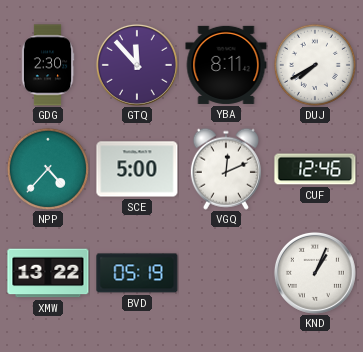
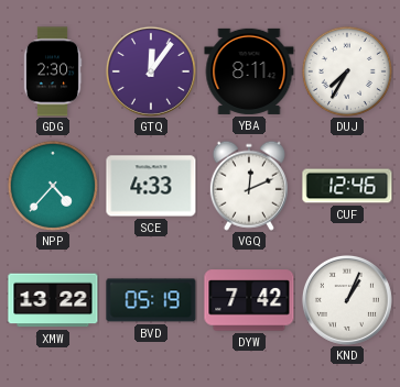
GTQ: 11:53 -> 12:06 (151, 71)
DUJ: 7:40 -> 7:35 (347, 71)
SCE: 5:00 -> 4:33 (151, 186)
DYW: none -> 7:42 (249, 300)
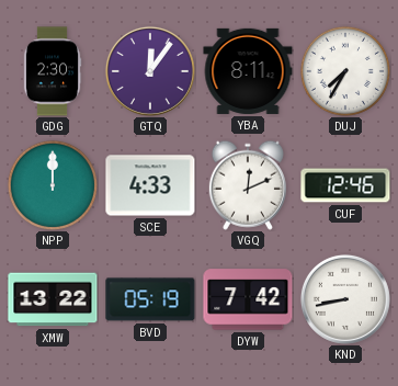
NPP: 4:37 -> 12:00 (53, 185)
KND: 1:04 -> 8:43 (345, 299)
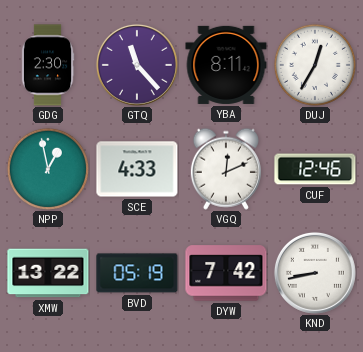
GTQ: 12:06 -> 11:23 (137, 65)
DUJ: 7:35 -> 12:35 (315, 65)
NPP: 12:00 -> 12:58 (48, 169)
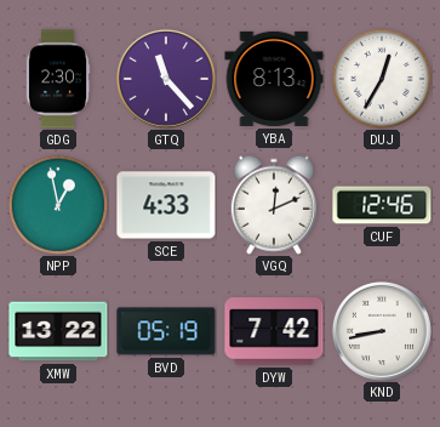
YBA: 8:11 -> 8:13 (274, 79)
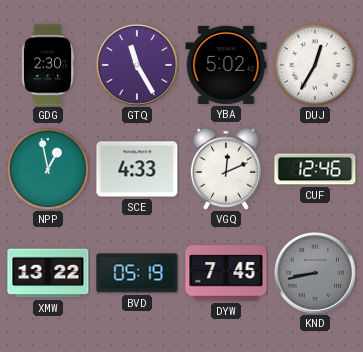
GTQ: 11:23 -> 11:25 (137, 65)
YBA: 8:13 -> 5:02 (226, 65)
DYW: 7:42 -> 7:45 (226, 273)
KND dial: white -> grey (315, 273)
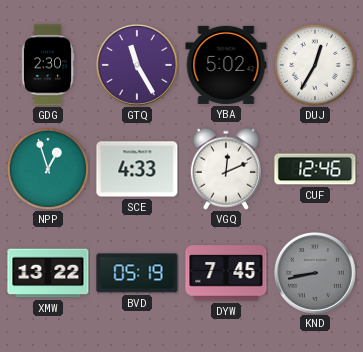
NPP: 12:58 -> 12:57 (48, 169)
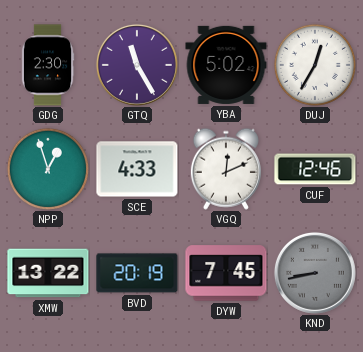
BVD: 05:19 -> 20:19 (137, 273)
